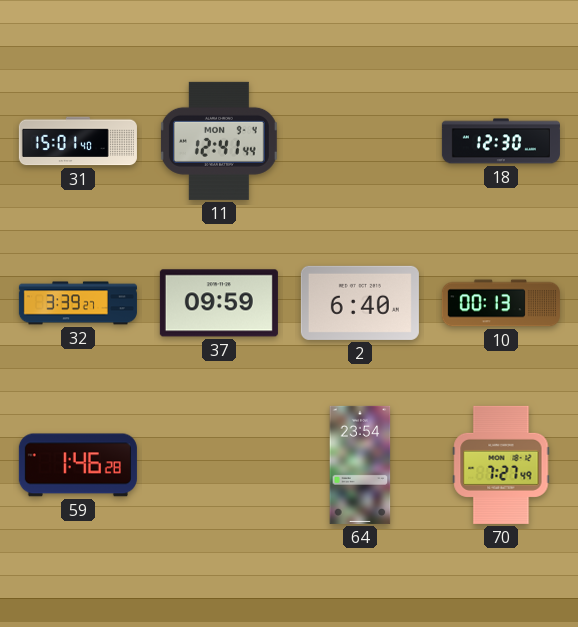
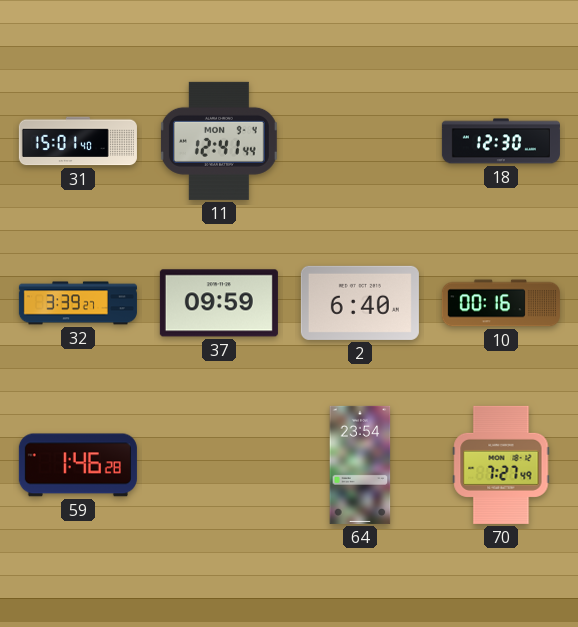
10: 00:13 -> 00:16 (501, 303)
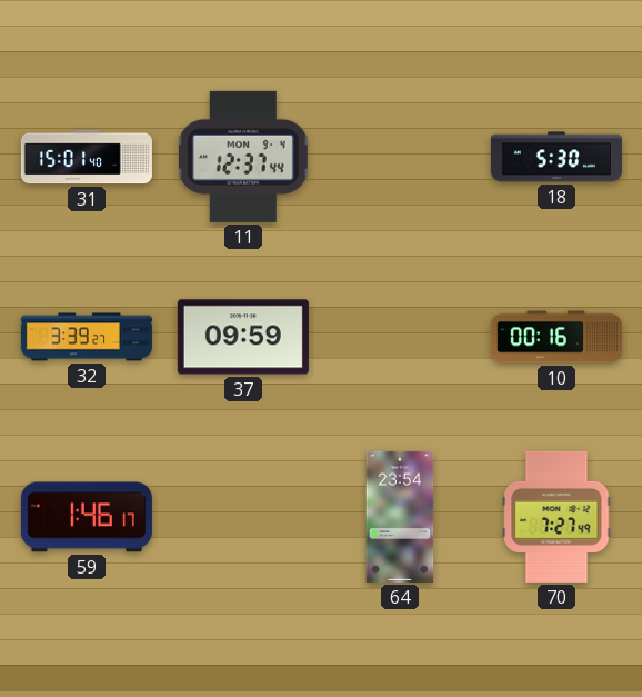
11: 12:41 -> 12:37 (243, 157)
18: 12:30 -> 5:30 (556, 157)
2: 6:40 -> none (360, 303)
59: 1:46:28 -> 1:46:17 (87, 517)
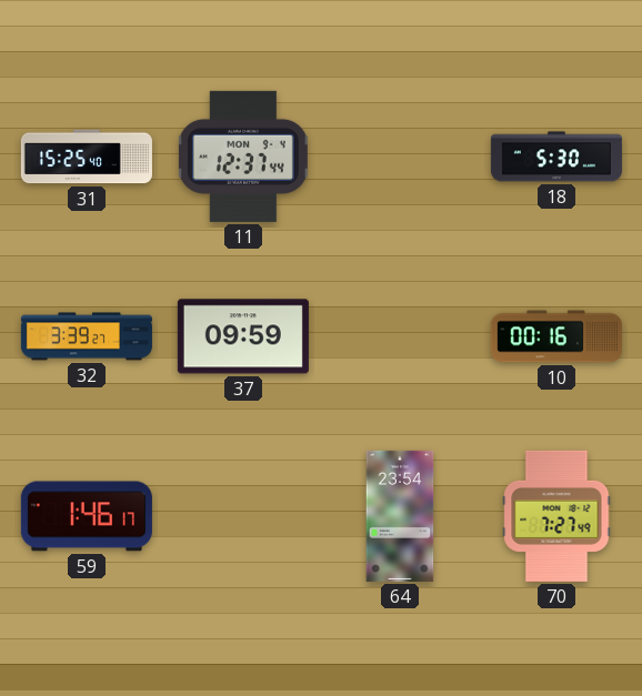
31: 15:01 -> 15:25 (87, 157)
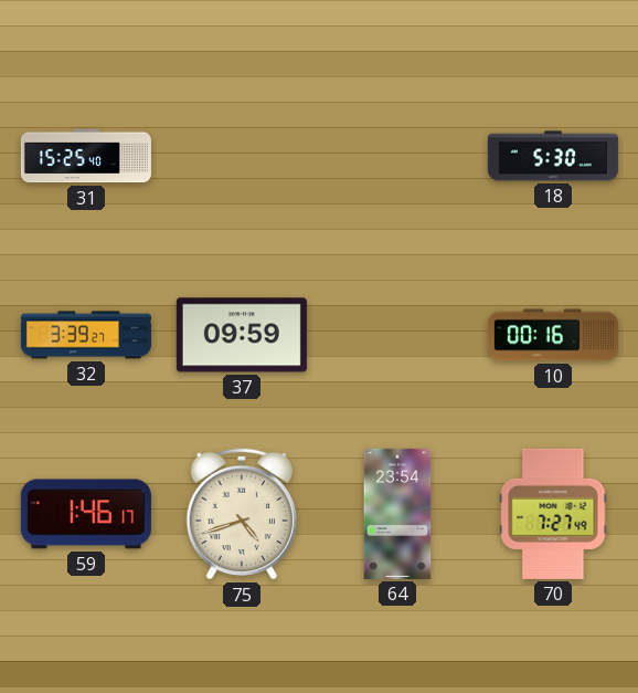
11: 12:37 -> none (243, 157)
75: none -> 4:42 (242, 514)
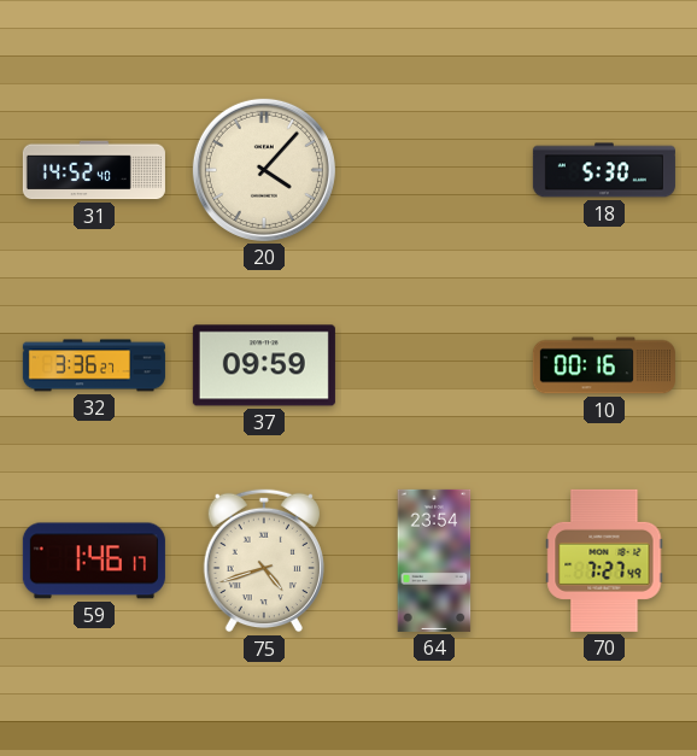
31: 15:25 -> 14:52 (94, 170)
20: none -> 4:07 (264, 170)
32: 3:39 -> 3:36 (94, 365)
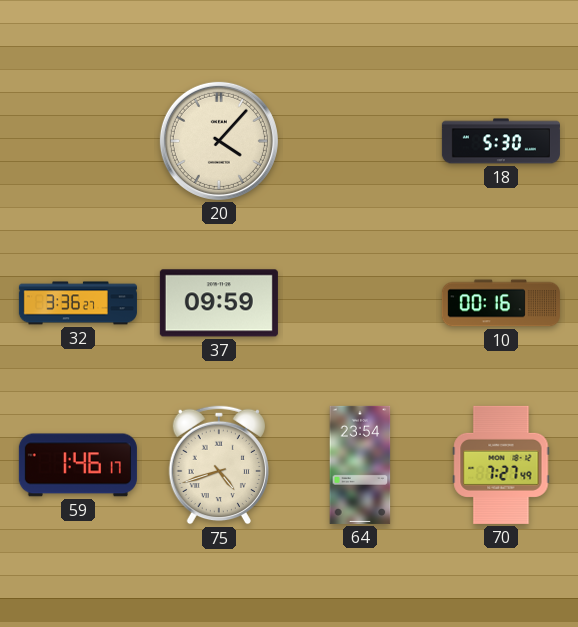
31: 14:52 -> none (94, 170)
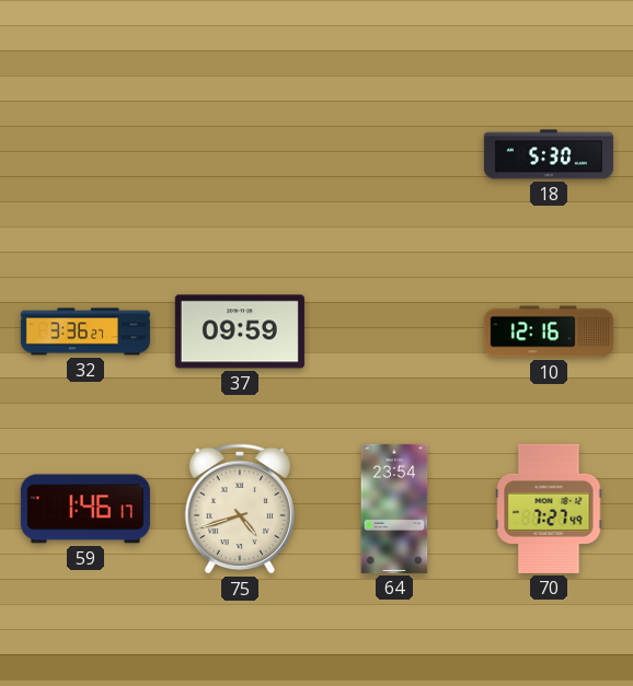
20: 4:07 -> none (219, 141)
10: 00:16 -> 12:16 (549, 332)
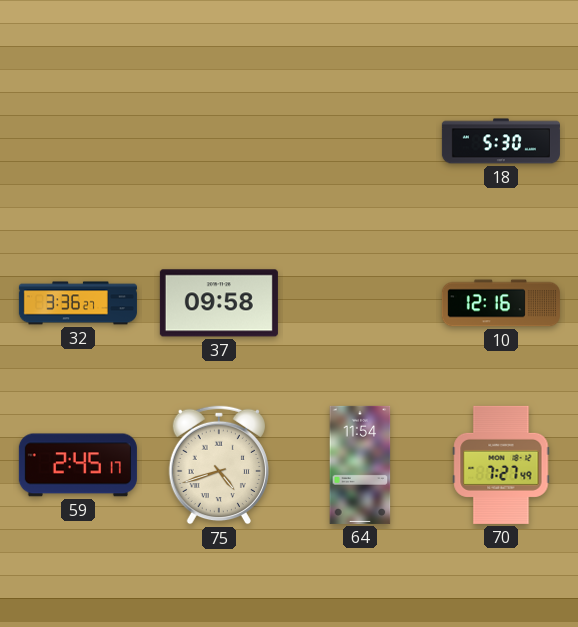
37: 09:59 -> 09:58 (219, 303)
59: 1:46 -> 2:45 (78, 465)
64: 23:54 -> 11:54 (360, 465)
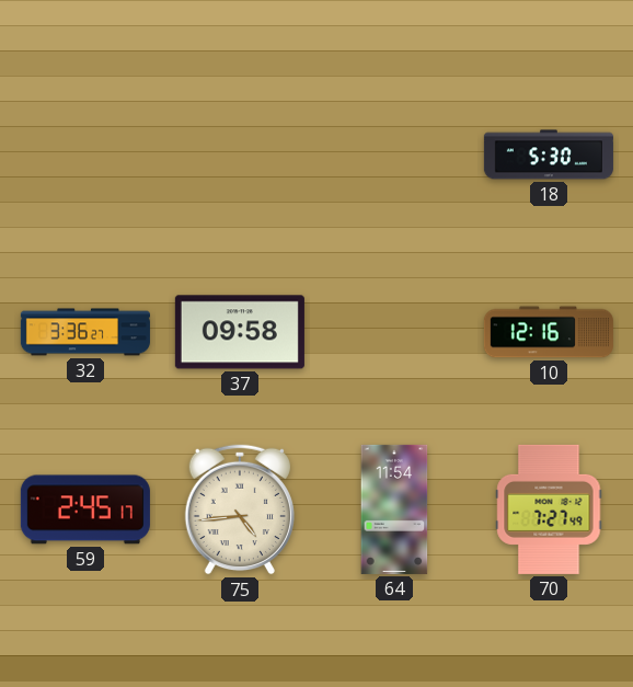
75: 4:42 -> 4:44 (240, 509)
